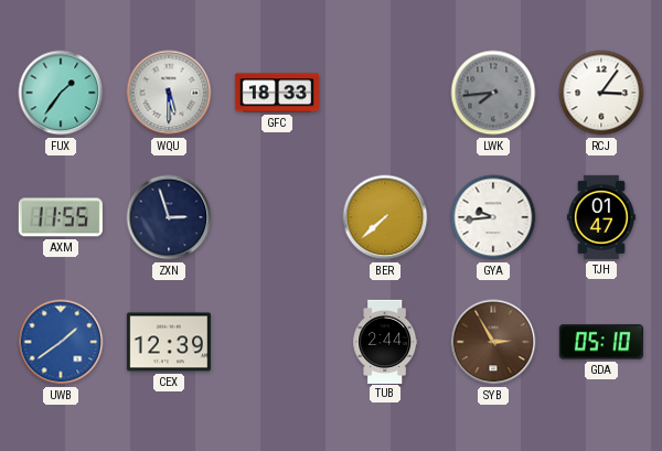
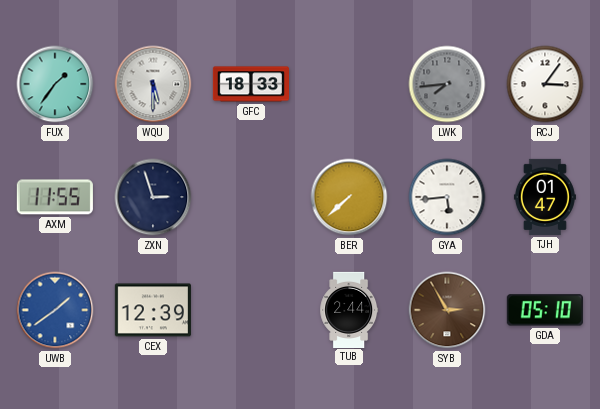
GYA: 9:44 -> 5:44 (447, 197)
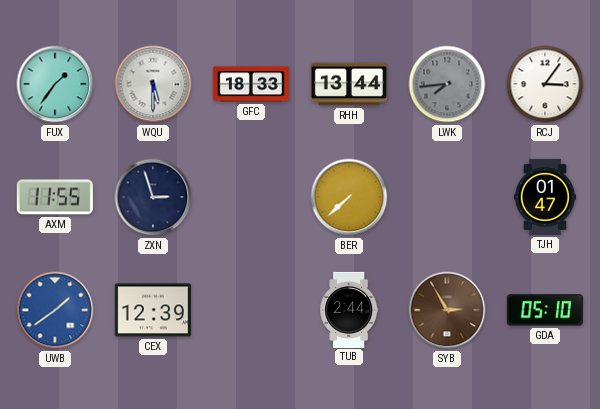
RHH: none -> 13:44 (349, 84)
GYA: 5:44 -> none (447, 197)
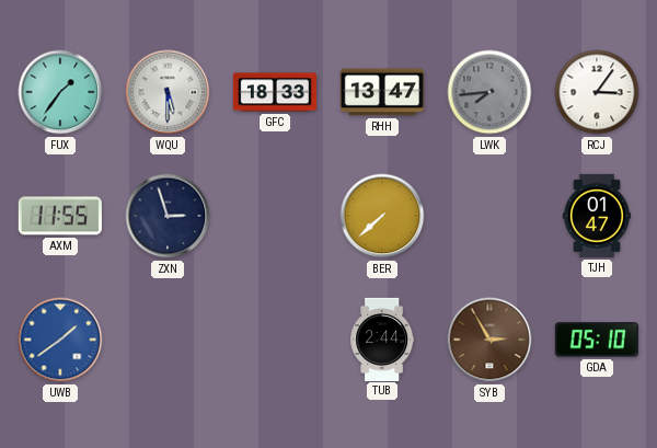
RHH: 13:44 -> 13:47 (382, 92)
CEX: 12:39 -> none (153, 310)
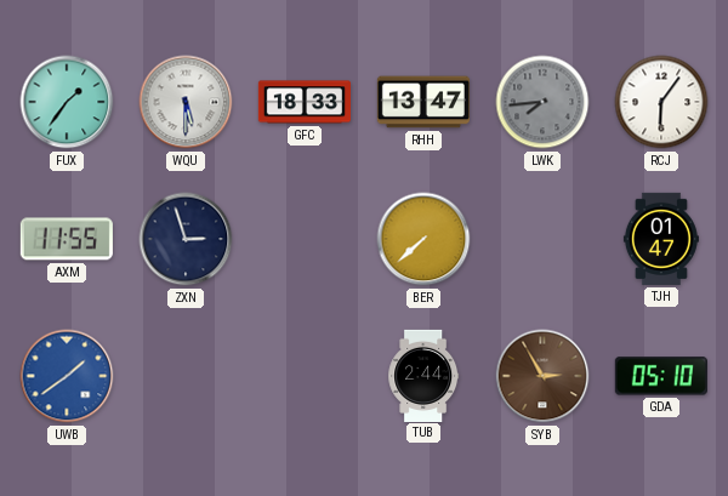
RCJ: 3:06 -> 6:06 (661, 102)
